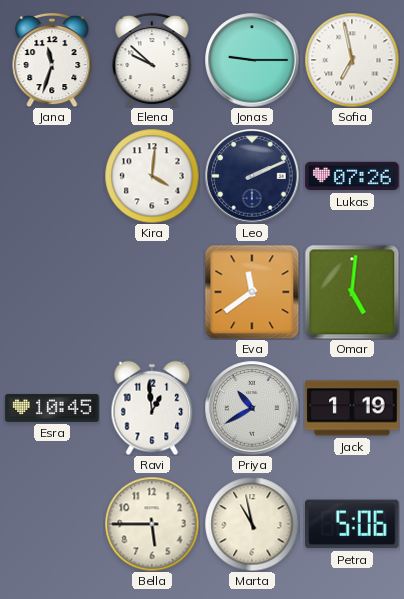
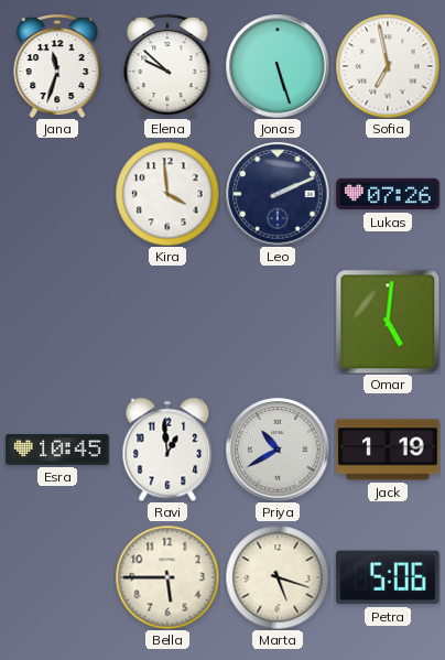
Jonas: 9:15 -> 5:27 (278, 66)
Kira: 4:01 -> 3:59 (167, 194)
Eva: 11:39 -> none (252, 292)
Marta: 10:58 -> 5:18 (278, 577)
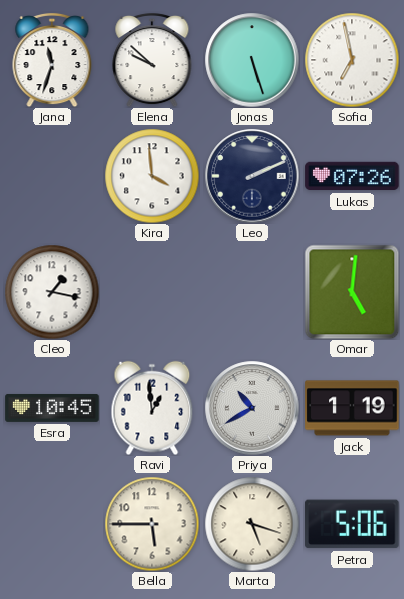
Cleo: none -> 1:17 (52, 292)
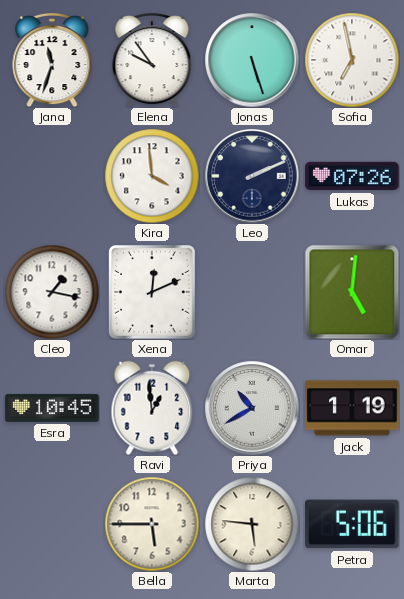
Elena: 9:52 -> 9:54 (152, 60)
Xena: none -> 12:11 (152, 293)
Marta: 5:18 -> 5:46 (252, 524)
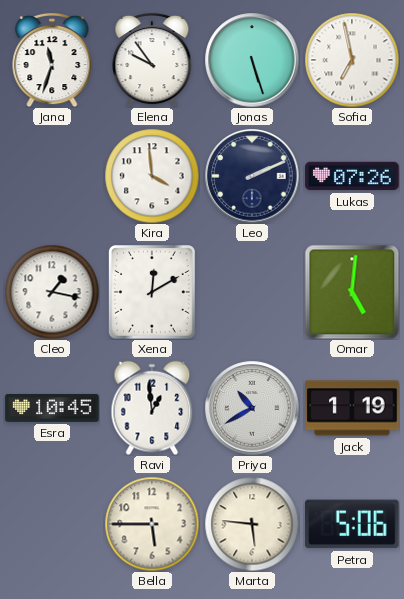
Xena: 12:11 -> 12:10 (152, 293)
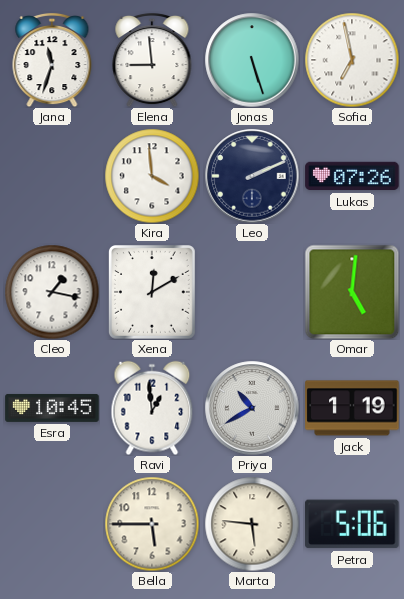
Elena: 9:54 -> 8:59 (152, 60)
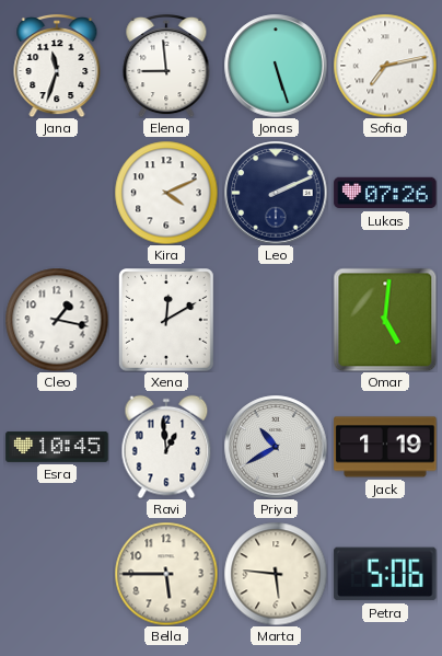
Sofia: 6:58 -> 7:13 (385, 66)
Kira: 3:59 -> 4:11 (166, 193)
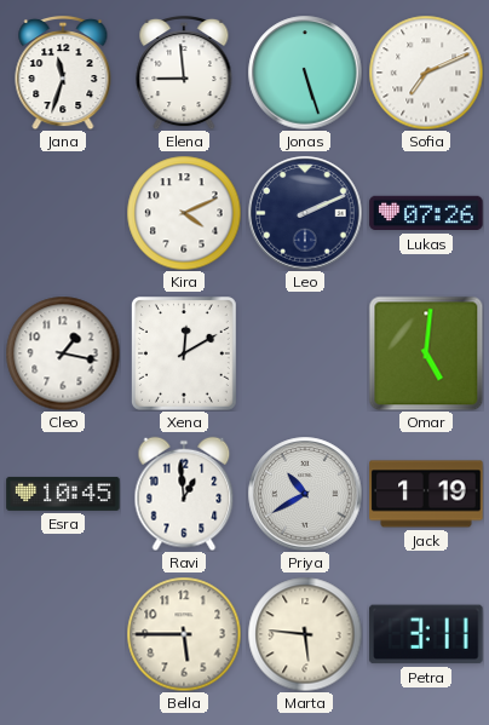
Sofia: 7:13 -> 7:11 (426, 73)
Petra: 5:06 -> 3:11 (426, 634)
